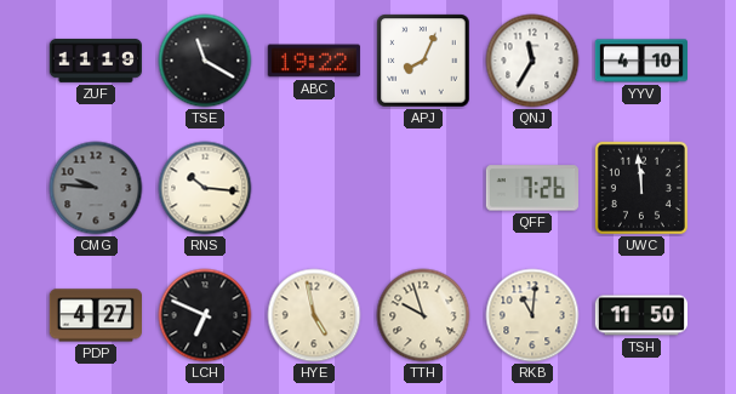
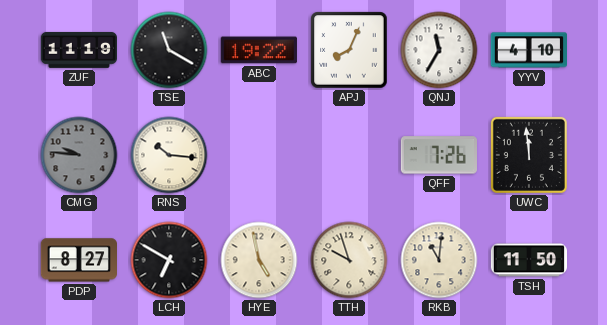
PDP: 4:27 -> 8:27 (78, 260)
LCH: 6:49 -> 6:50 (169, 260)
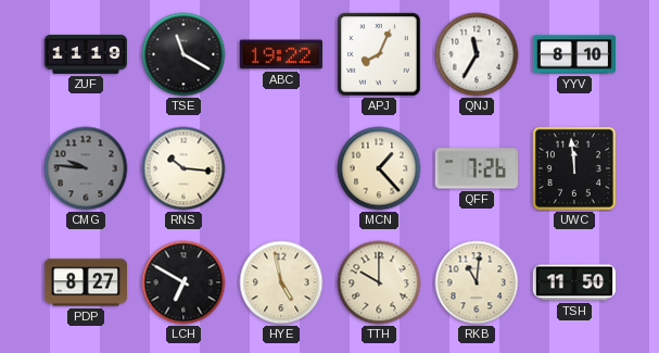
YYV: 4:10 -> 8:10 (573, 54)
MCN: none -> 1:23 (379, 168)
TTH: 9:57 -> 10:00 (379, 282)
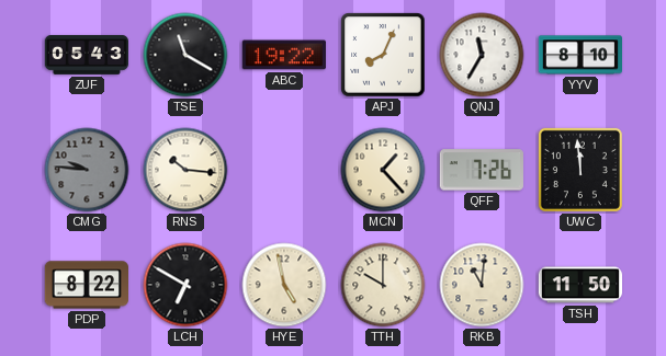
ZUF: 11:19 -> 05:43 (86, 55)
PDP: 8:27 -> 8:22 (86, 285)
